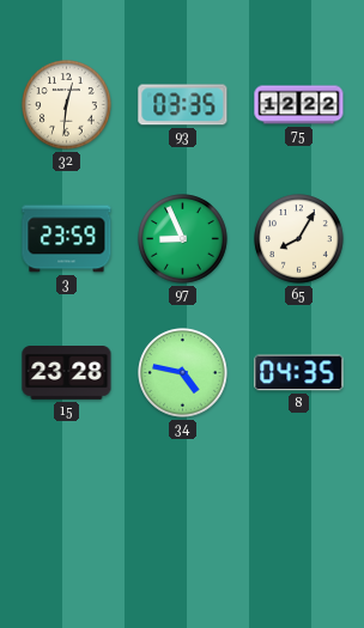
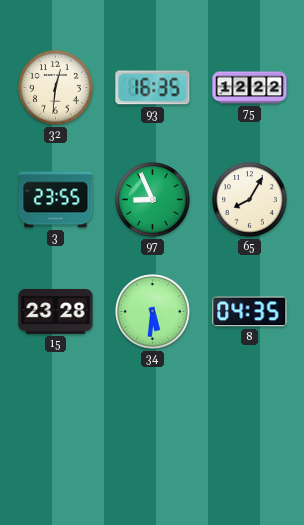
93: 03:35 -> 16:35 (153, 88)
3: 23:59 -> 23:55 (56, 200)
34: 4:47 -> 5:31 (153, 312)
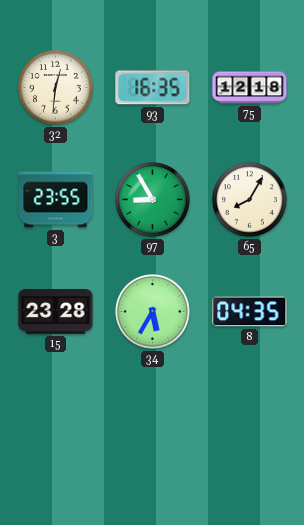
75: 12:22 -> 12:18 (250, 88)
97: 8:56 -> 8:55 (153, 200)
34: 5:31 -> 5:35 (153, 312)
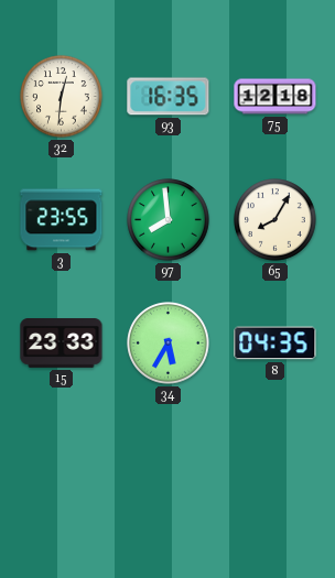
97: 8:55 -> 7:59 (169, 220)
15: 23:28 -> 23:33 (62, 343)
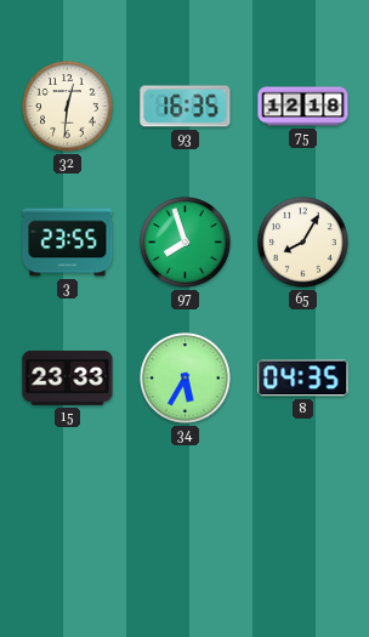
97: 7:59 -> 7:57 (186, 243)
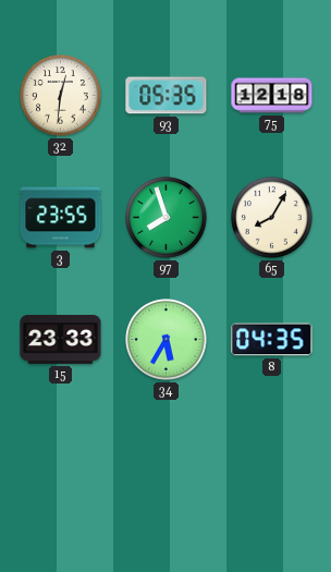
93: 16:35 -> 05:35 (167, 96)
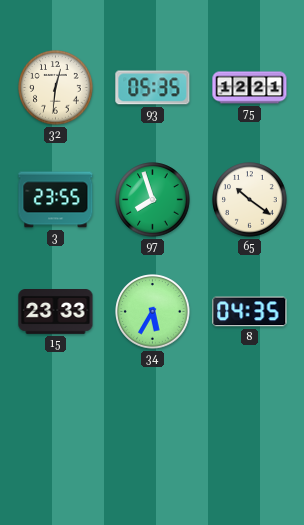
75: 12:18 -> 12:21 (250, 88)
65: 8:05 -> 10:21 (250, 200)
